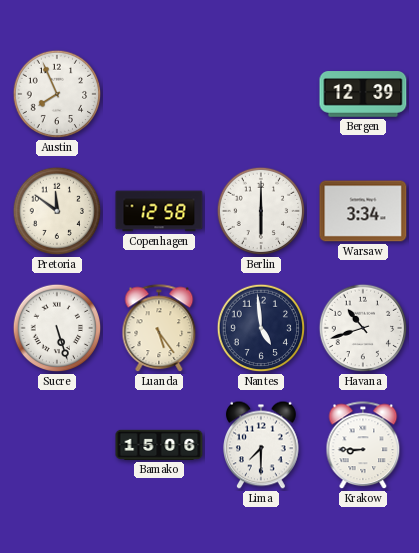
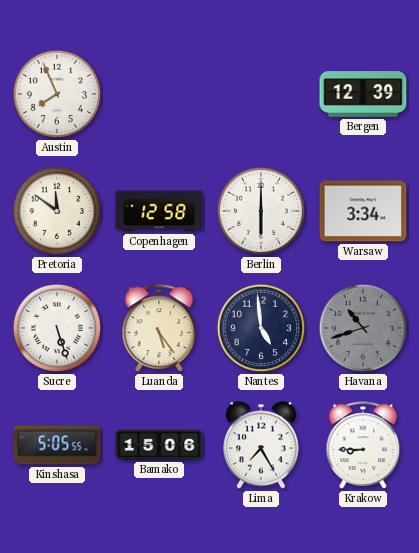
Havana dial: white -> grey (363, 328)
Kinshasa: none -> 5:05 (57, 445)
Lima: 7:30 -> 7:25 (262, 445)
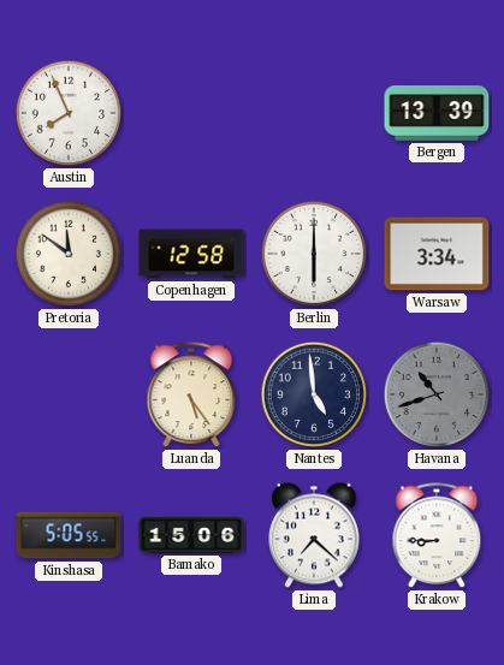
Bergen: 12:39 -> 13:39 (437, 113)
Sucre: 5:27 -> none (57, 328)
Lima: 7:25 -> 7:22 (315, 535)
